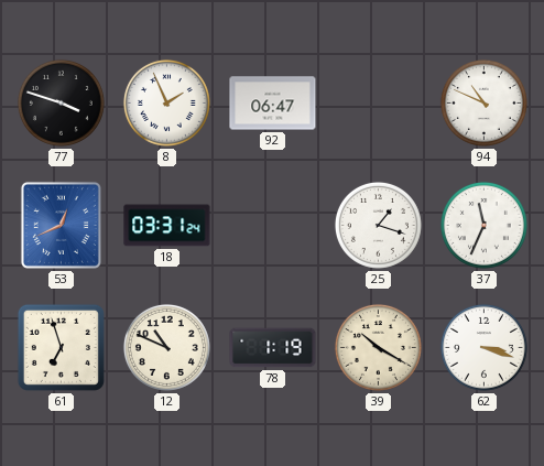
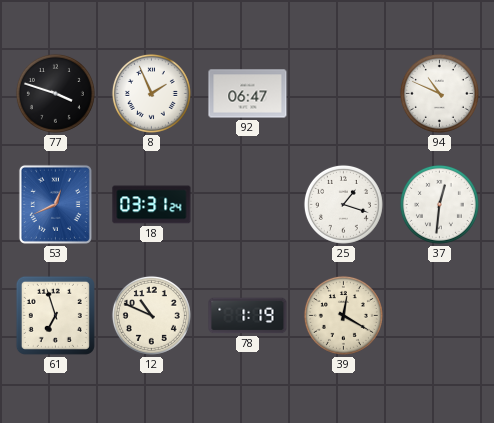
37: 11:34 -> 12:31 (439, 204)
39: 10:20 -> 12:20 (343, 315)
62: 3:18 -> none (483, 347)
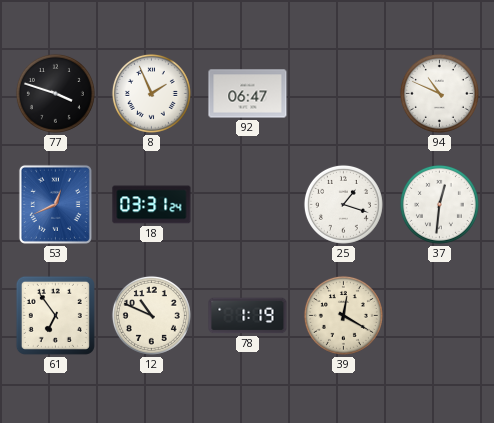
61: 6:57 -> 6:54 (55, 315)
